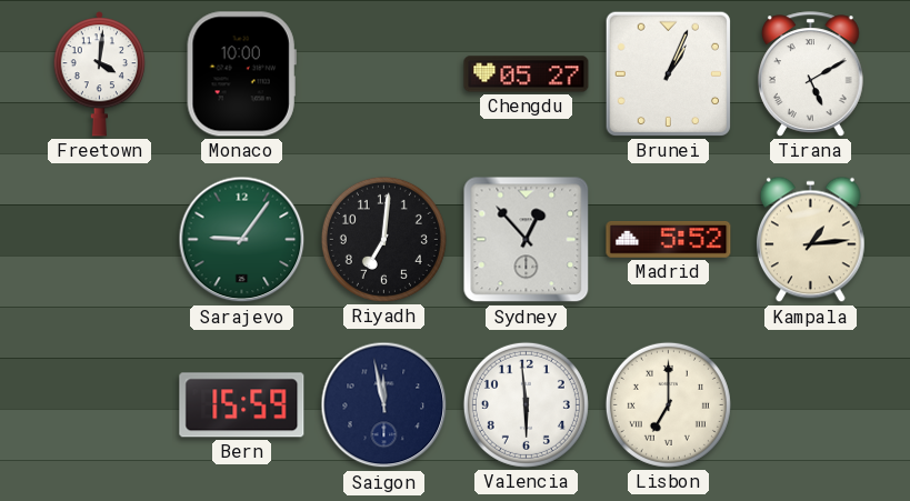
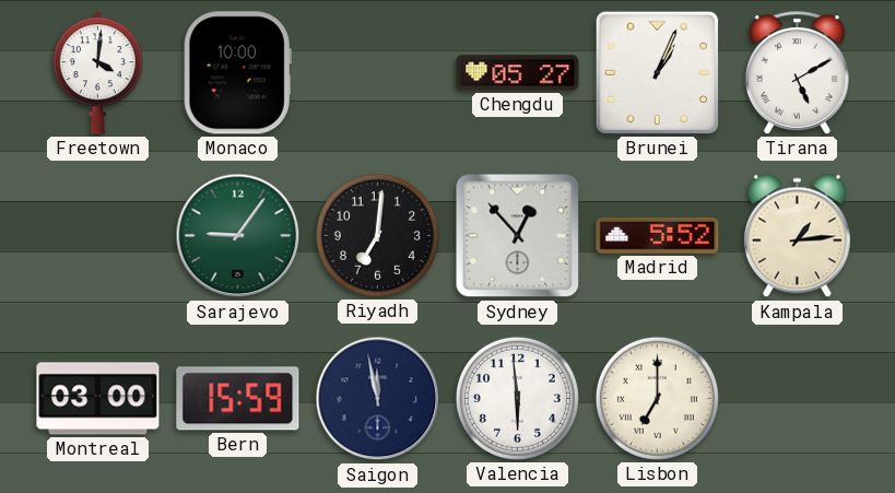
Montreal: none -> 03:00 (98, 399)
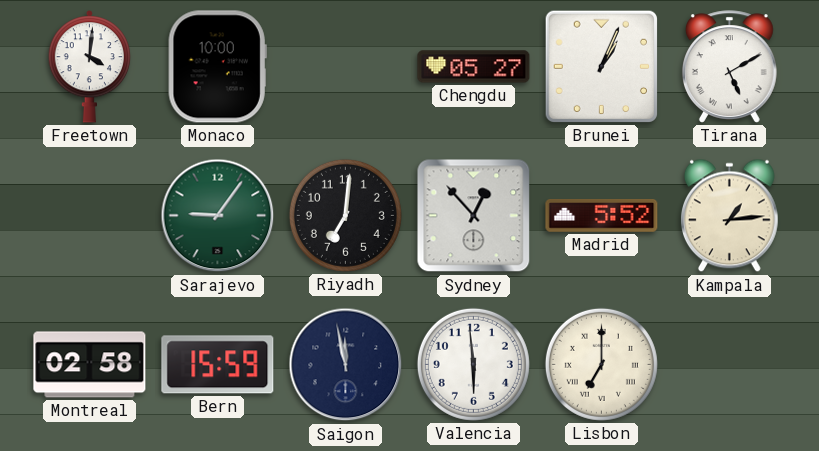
Montreal: 03:00 -> 02:58 (90, 365)
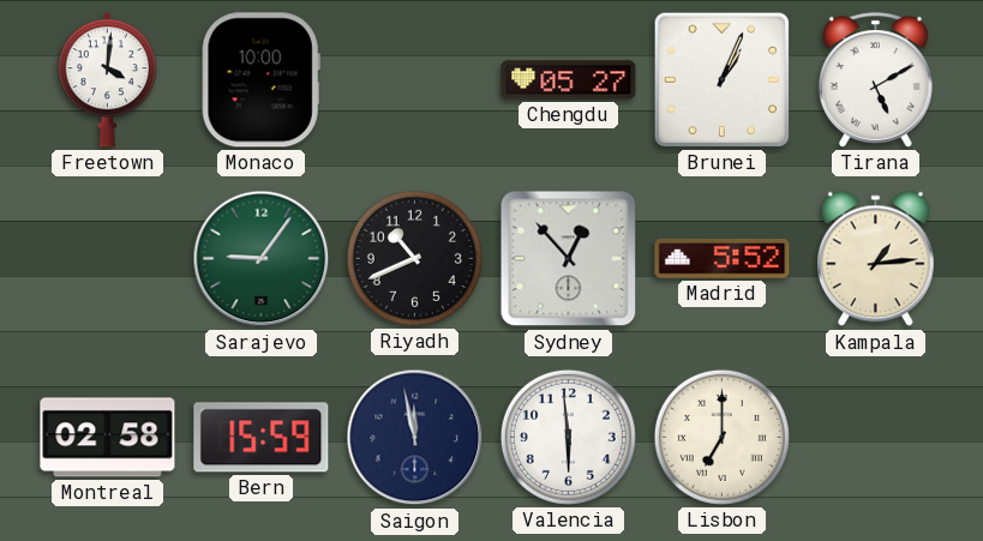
Riyadh: 7:01 -> 10:41 (414, 258)
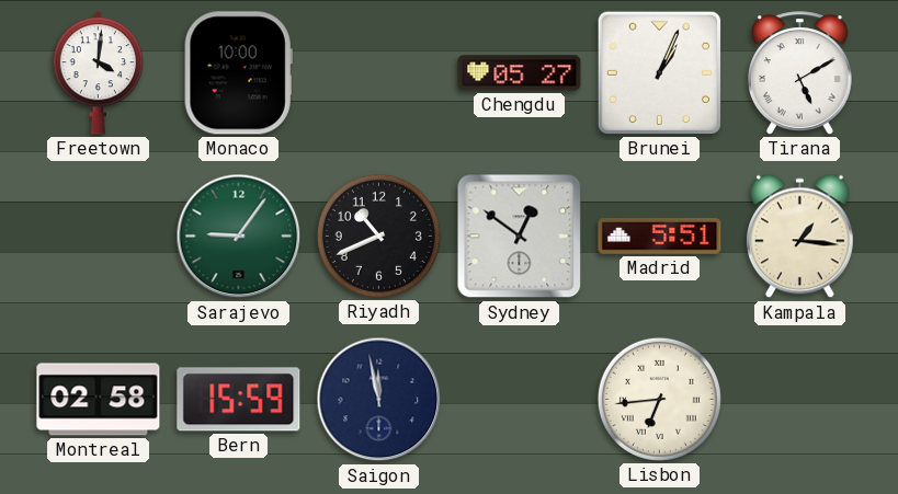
Sydney: 12:53 -> 12:51 (520, 237)
Madrid: 5:52 -> 5:51 (660, 237)
Kampala: 1:14 -> 1:16 (799, 237)
Valencia: 5:59 -> none (568, 437)
Lisbon: 7:00 -> 6:44 (659, 399)
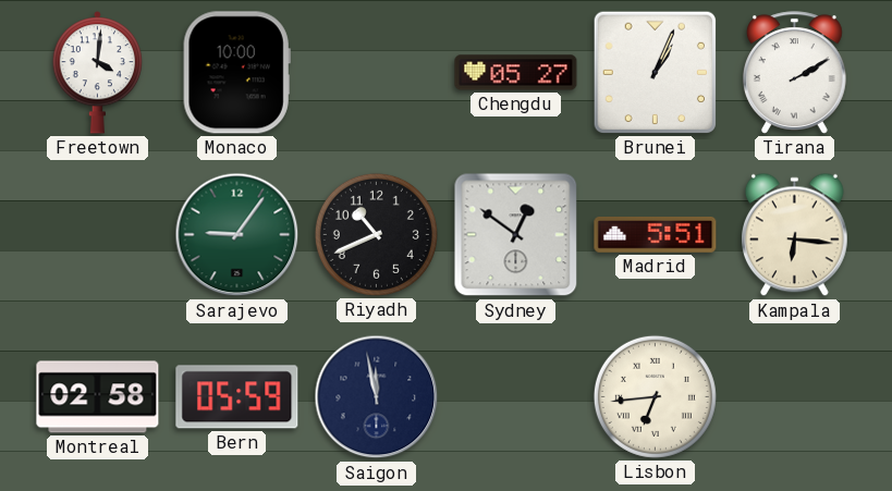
Tirana: 5:10 -> 2:10 (794, 73)
Kampala: 1:16 -> 6:16 (794, 235)
Bern: 15:59 -> 05:59 (237, 397)
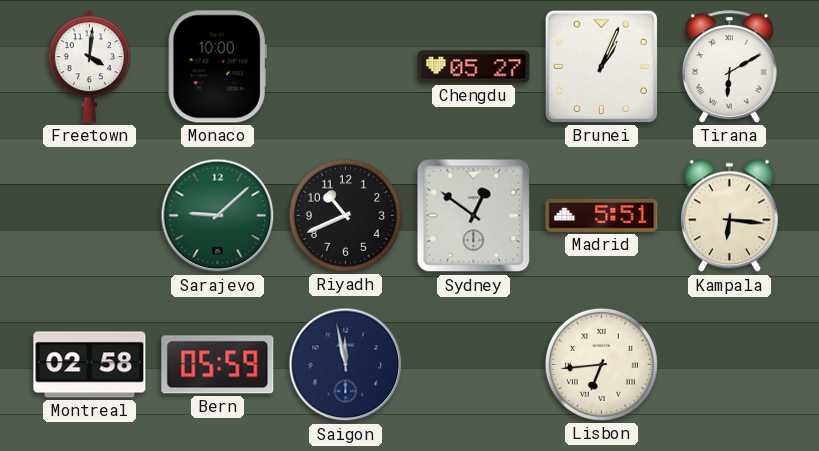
Tirana: 2:10 -> 6:10 (729, 67)
Sarajevo: 9:06 -> 9:08 (218, 216)
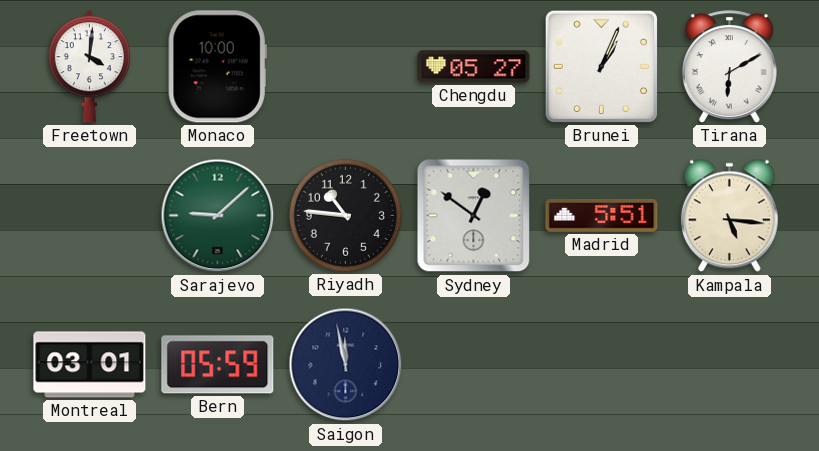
Riyadh: 10:41 -> 10:46 (345, 215)
Kampala: 6:16 -> 5:16 (729, 216)
Montreal: 02:58 -> 03:01 (90, 365)
Lisbon: 6:44 -> none (601, 364)
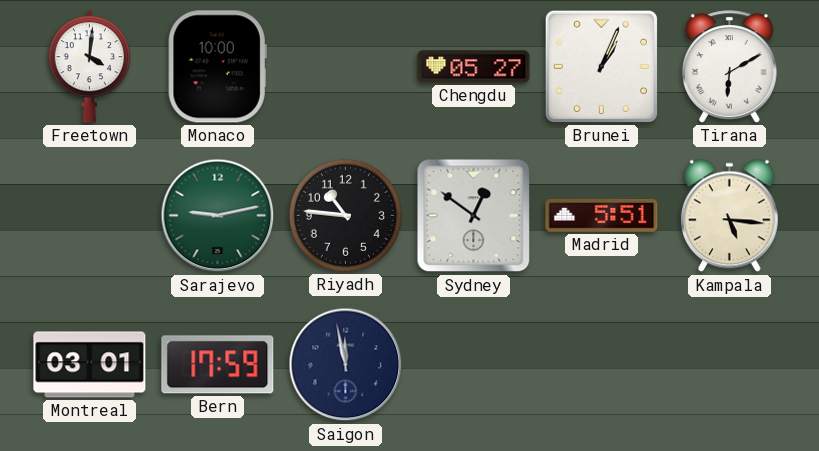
Sarajevo: 9:08 -> 9:13 (218, 216)
Bern: 05:59 -> 17:59 (218, 365)
